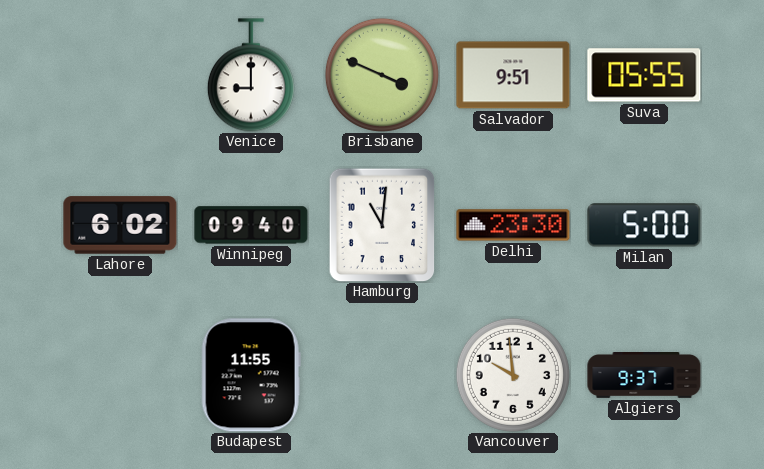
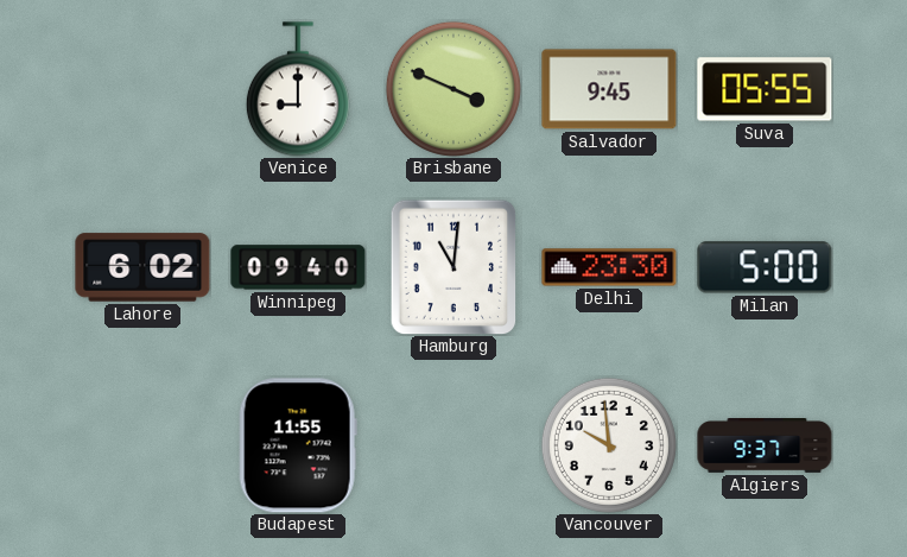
Salvador: 9:51 -> 9:45 (609, 89)
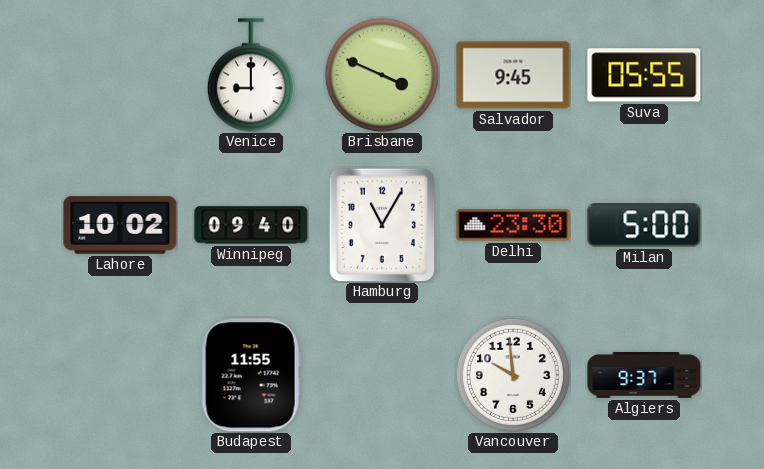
Lahore: 6:02 -> 10:02 (120, 225)
Hamburg: 11:01 -> 11:05 (382, 225)
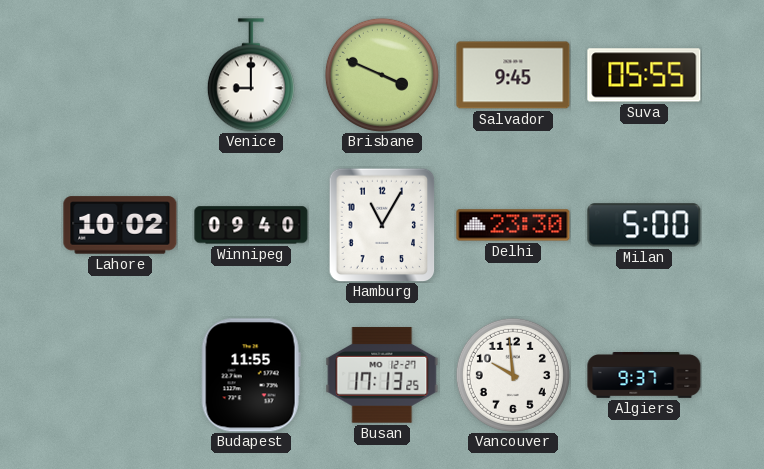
Busan: none -> 17:13 (382, 375)
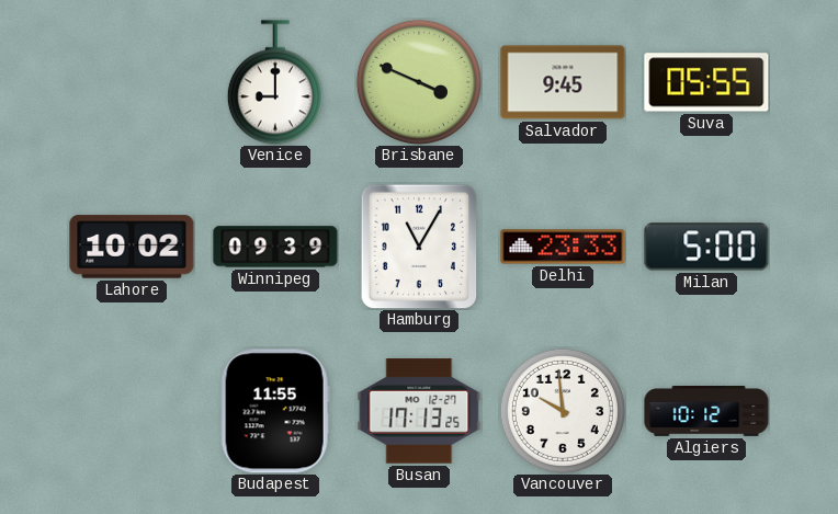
Winnipeg: 09:40 -> 09:39 (275, 247)
Delhi: 23:30 -> 23:33 (563, 247)
Algiers: 9:37 -> 10:12 (706, 412)
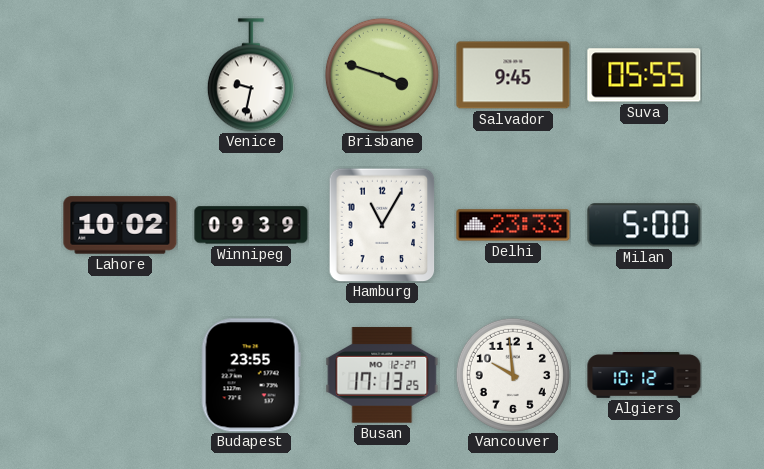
Venice: 9:00 -> 9:32 (251, 75)
Brisbane: 3:49 -> 3:48 (382, 75)
Budapest: 11:55 -> 23:55 (251, 375)
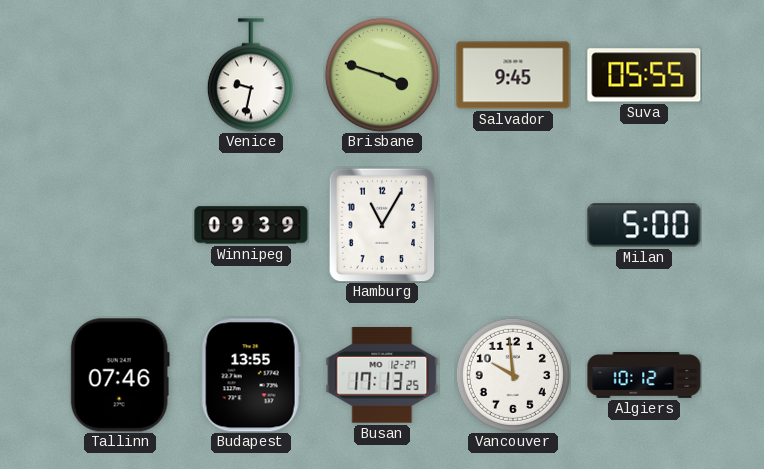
Lahore: 10:02 -> none (120, 225)
Delhi: 23:33 -> none (513, 225)
Tallinn: none -> 07:46 (120, 375)
Budapest: 23:55 -> 13:55 (251, 375)
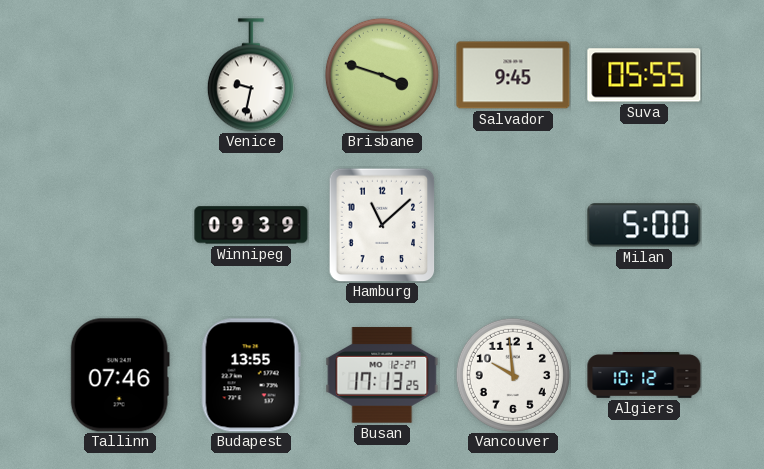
Hamburg: 11:05 -> 11:08 (382, 225)
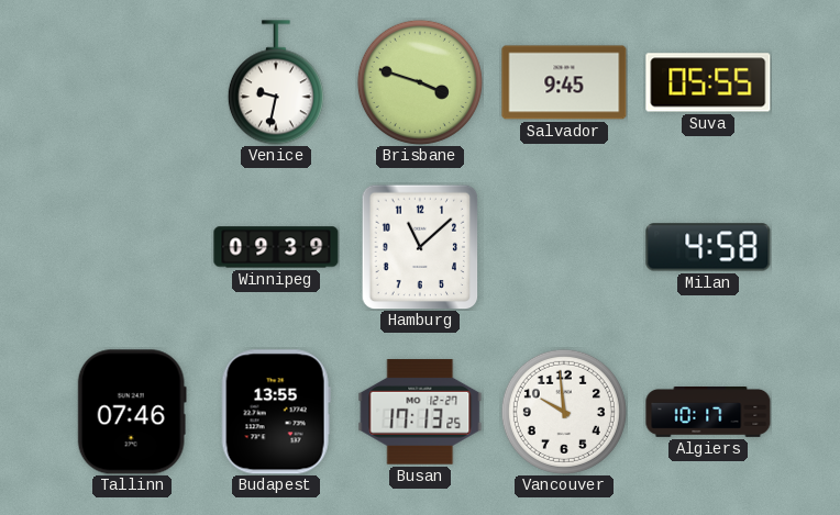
Milan: 5:00 -> 4:58 (708, 247)
Algiers: 10:12 -> 10:17 (708, 413)
